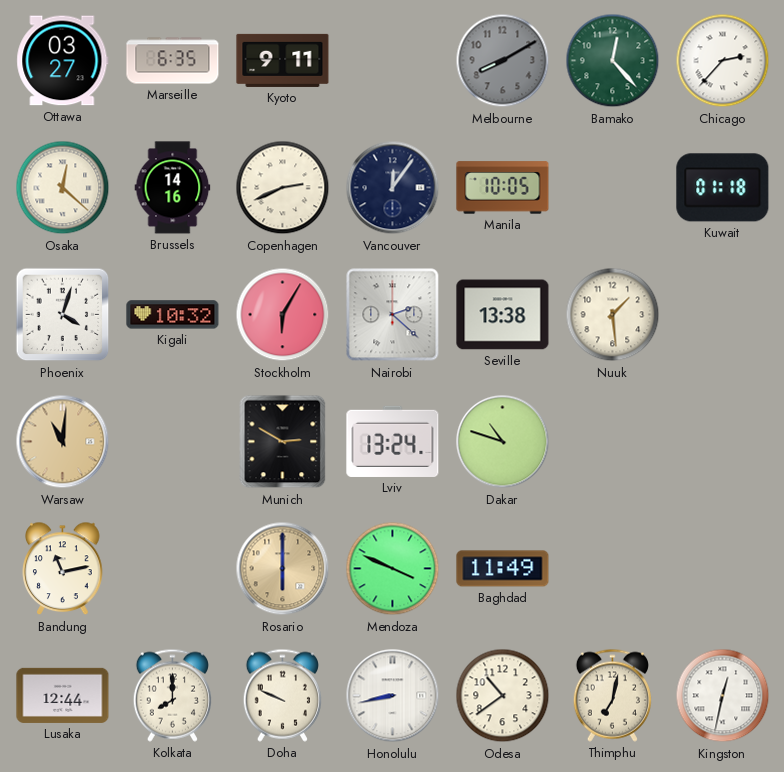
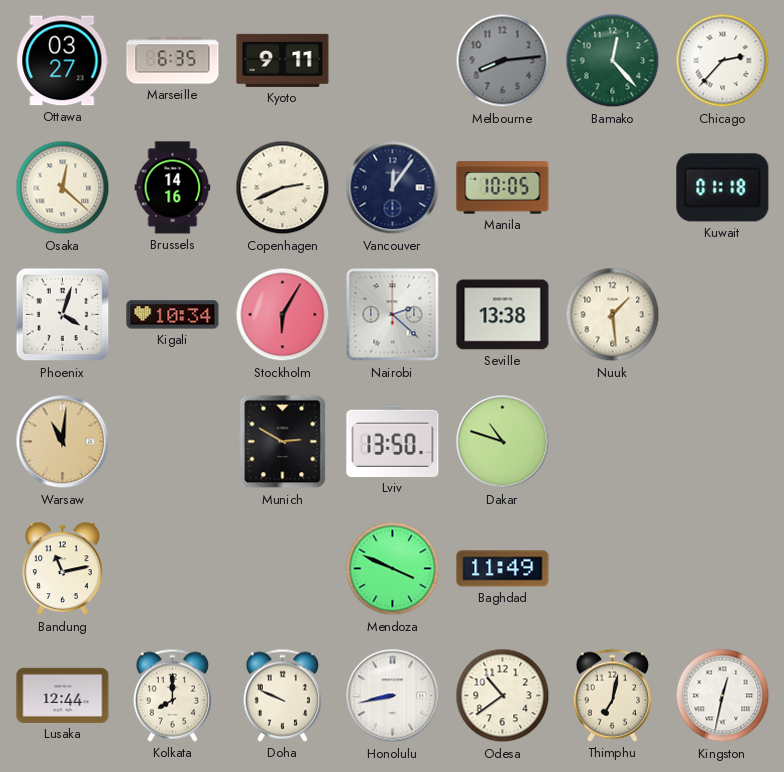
Melbourne: 8:10 -> 8:14 (503, 61)
Kigali: 10:32 -> 10:34 (173, 315)
Lviv: 13:24 -> 13:50 (393, 441)
Rosario: 6:00 -> none (283, 569)
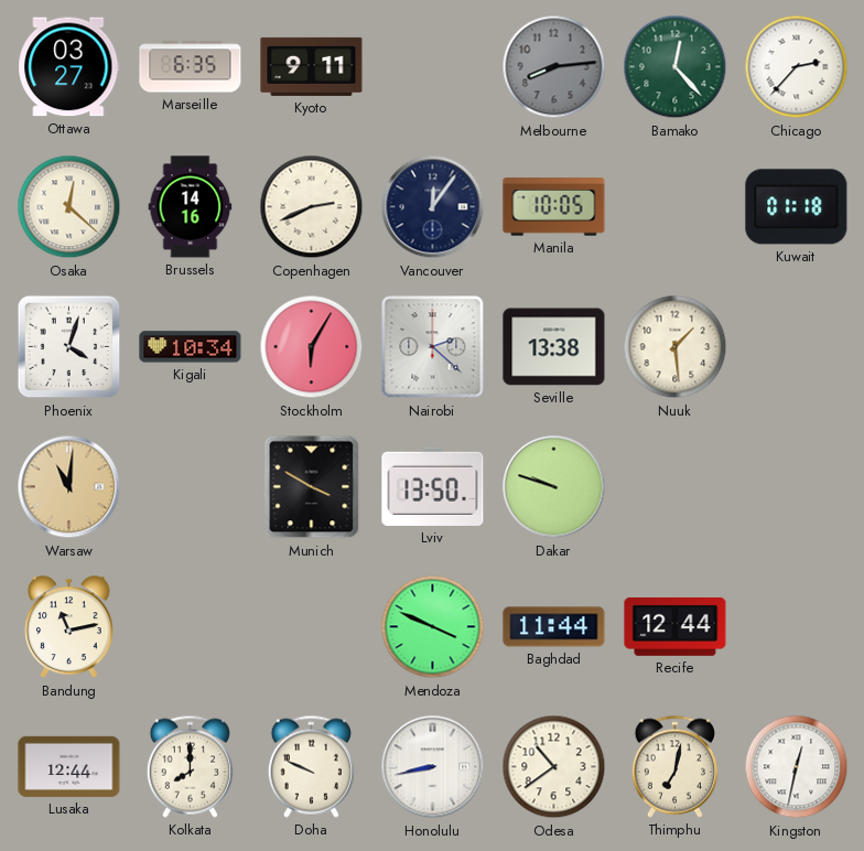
Munich: 2:50 -> 3:50 (312, 487)
Dakar: 10:48 -> 9:48 (554, 487)
Baghdad: 11:49 -> 11:44 (554, 627)
Recife: none -> 12:44 (676, 626)
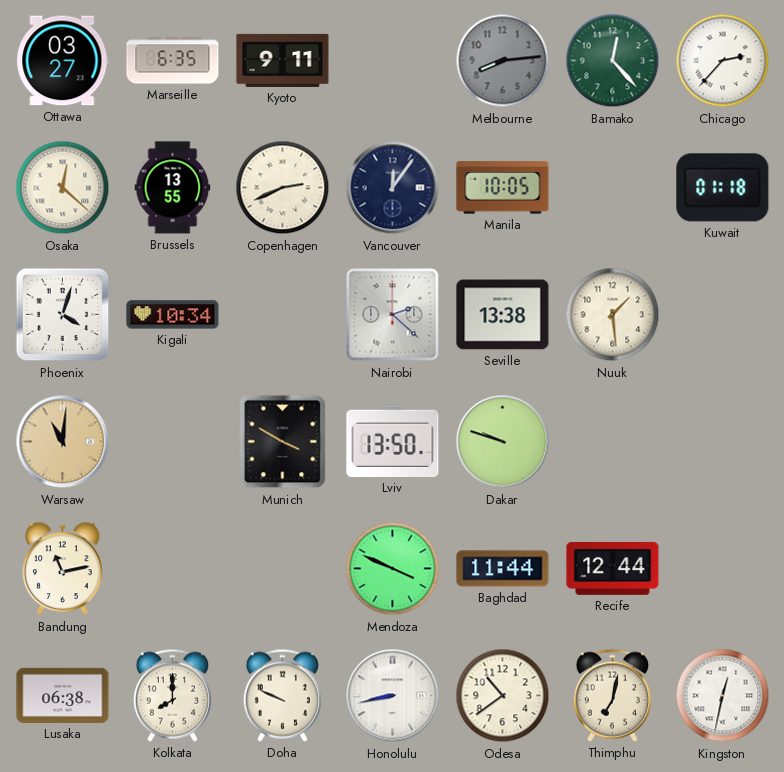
Brussels: 14:16 -> 13:55 (173, 188)
Stockholm: 6:05 -> none (312, 347)
Lusaka: 12:44 -> 06:38 (63, 695)
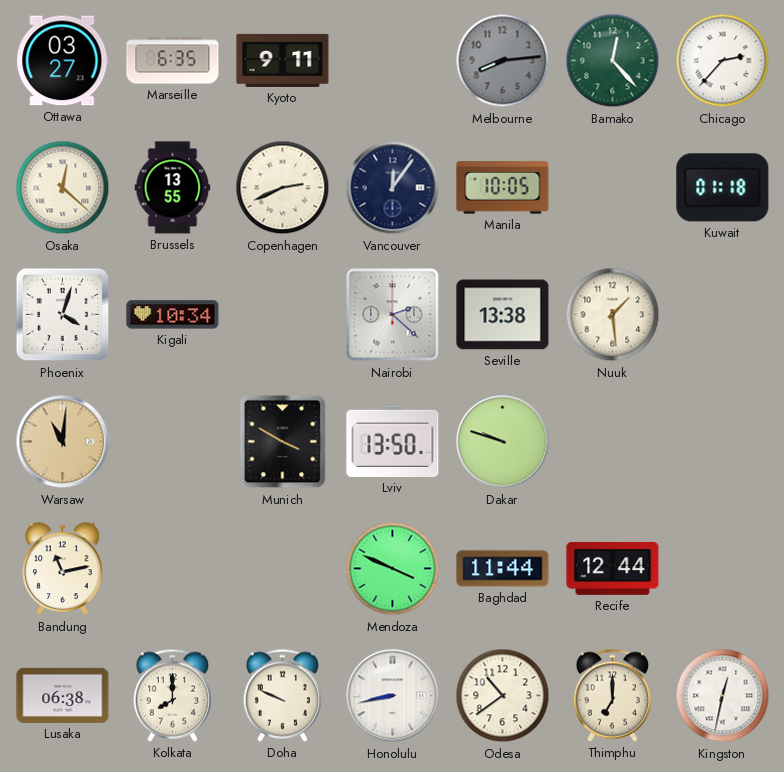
Thimphu: 7:02 -> 7:00 (612, 695)
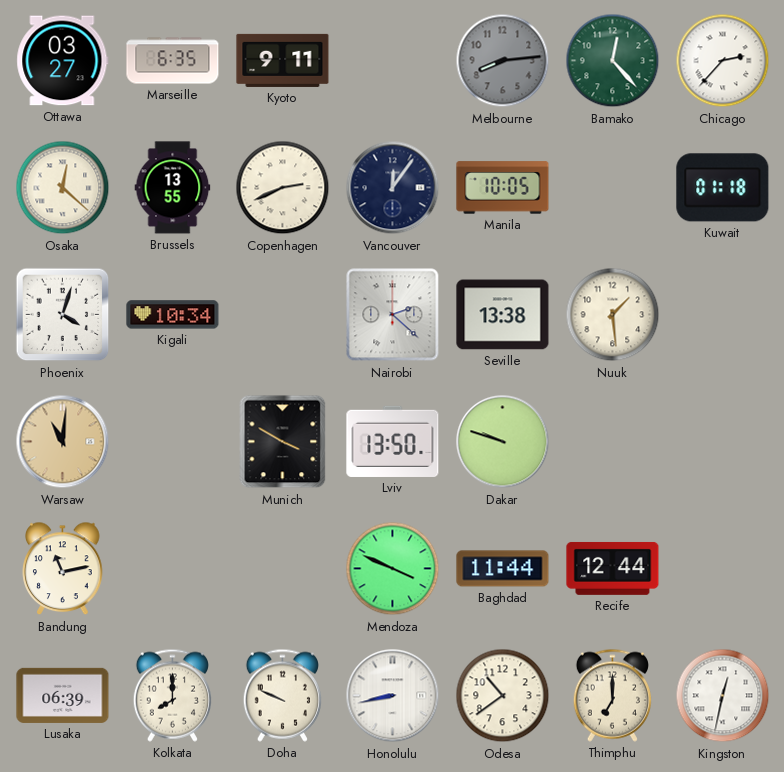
Lusaka: 06:38 -> 06:39 (63, 695)
